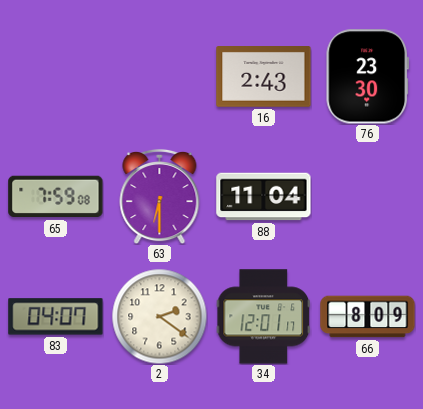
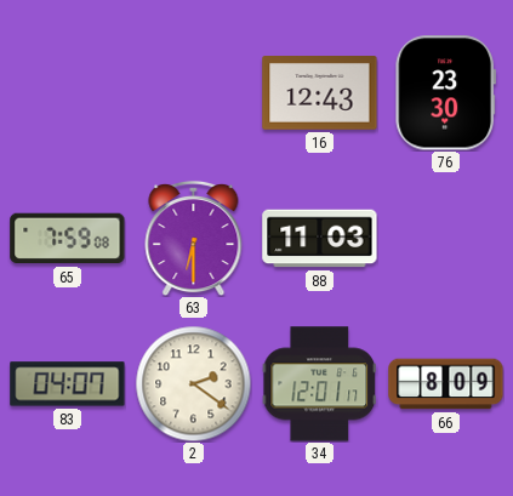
16: 2:43 -> 12:43 (320, 93)
88: 11:04 -> 11:03 (320, 239)
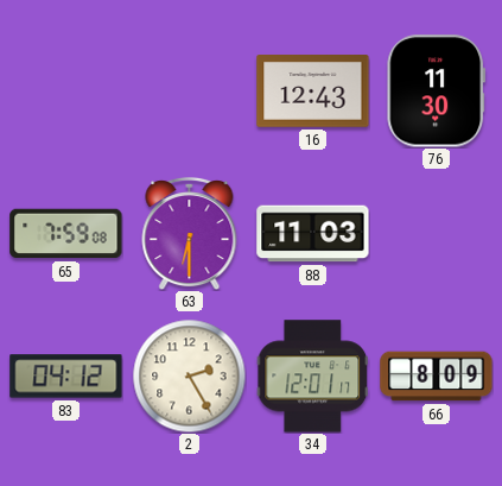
76: 23:30 -> 11:30 (437, 91)
83: 04:07 -> 04:12 (66, 377)
2: 2:21 -> 2:25 (189, 375)
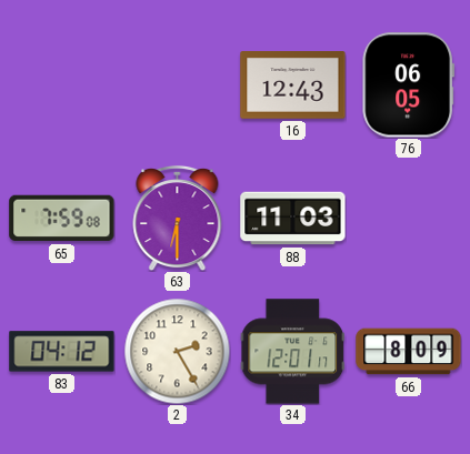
76: 11:30 -> 06:05 (409, 85)
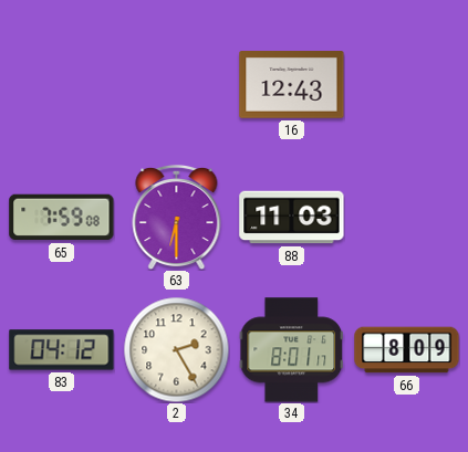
76: 06:05 -> none (409, 85)
34: 12:01 -> 8:01 (291, 350)
